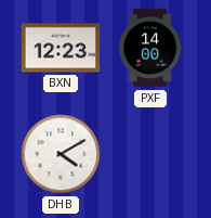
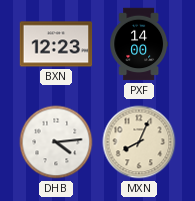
DHB: 4:10 -> 4:14 (56, 142)
MXN: none -> 8:04 (139, 142)
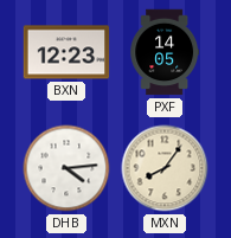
PXF: 14:00 -> 14:05 (163, 52)
MXN: 8:04 -> 8:06 (165, 168)
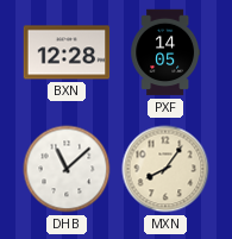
BXN: 12:23 -> 12:28 (67, 52)
DHB: 4:14 -> 11:08 (67, 169)
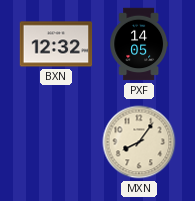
BXN: 12:28 -> 12:32 (56, 44)
DHB: 11:08 -> none (67, 169)
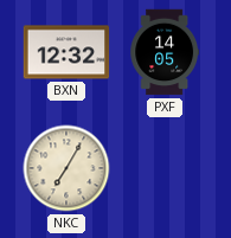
NKC: none -> 7:05 (66, 168)
MXN: 8:06 -> none (139, 142)
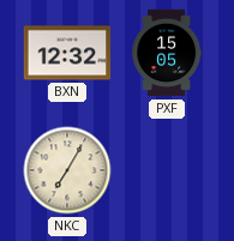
PXF: 14:05 -> 15:05 (166, 53)
